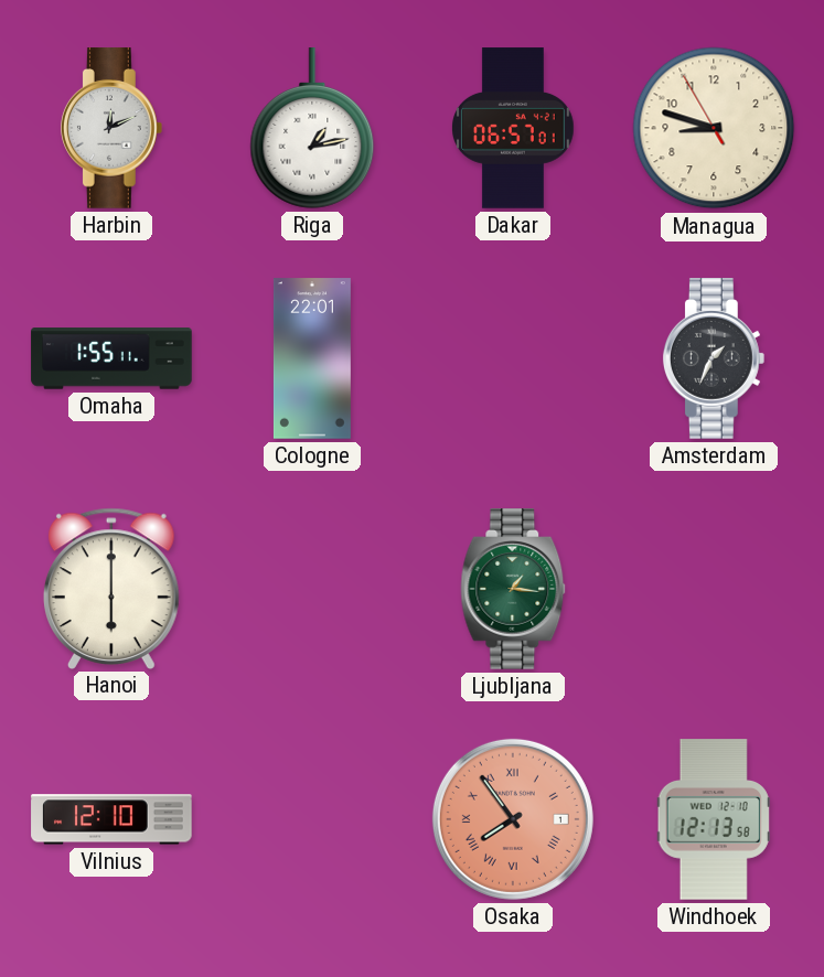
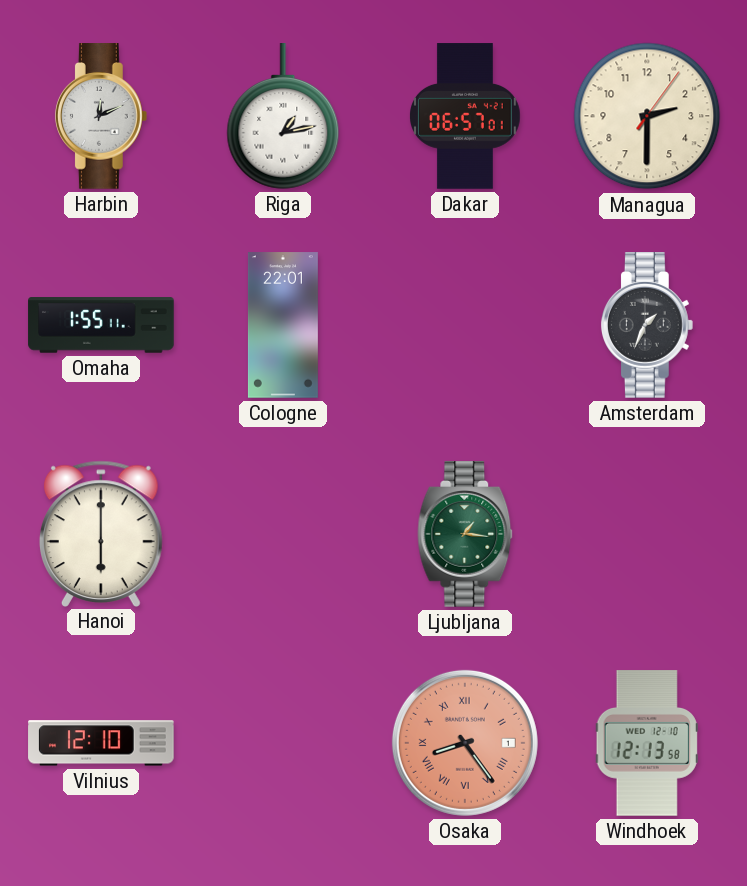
Managua: 8:47 -> 2:30 (647, 116)
Osaka: 7:54 -> 8:24 (465, 743)
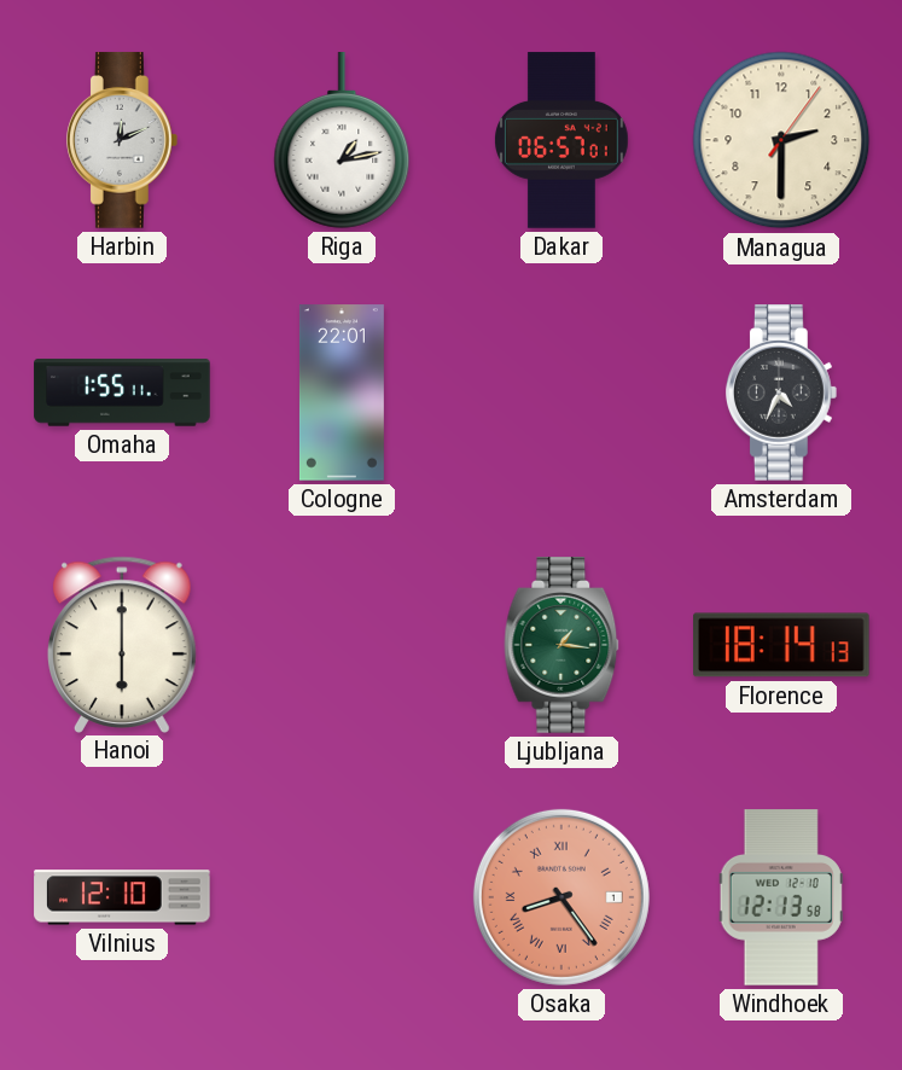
Amsterdam: 1:34 -> 4:34 (781, 392)
Florence: none -> 18:14 (782, 645)
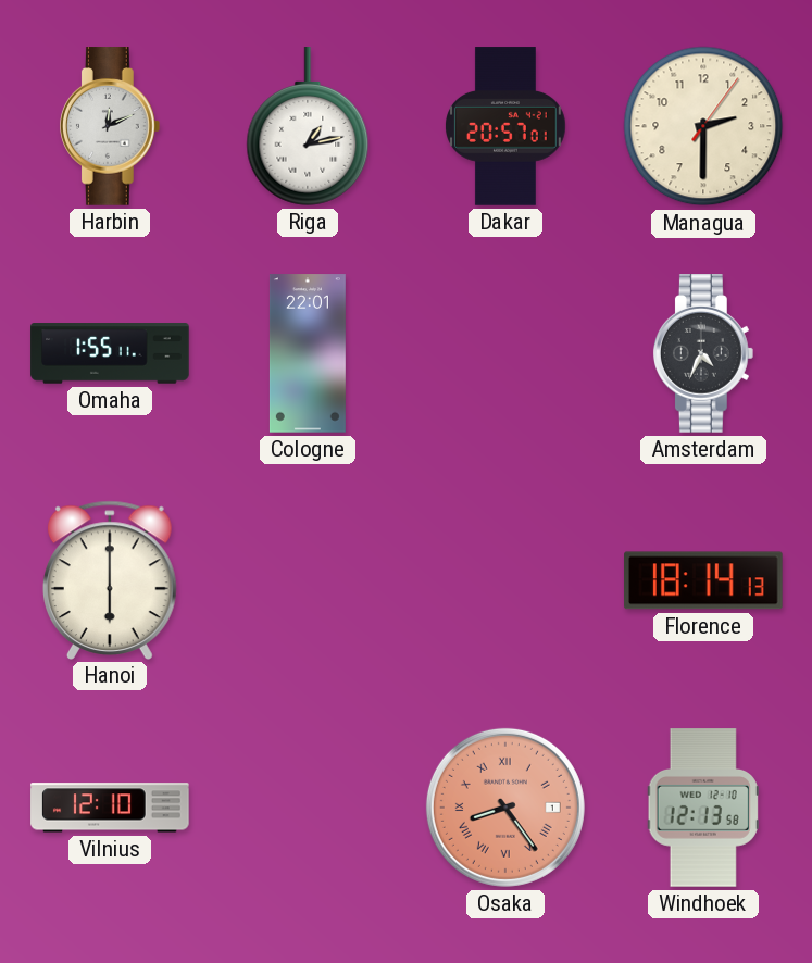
Dakar: 06:57 -> 20:57 (507, 126)
Ljubljana: 1:16 -> none (561, 645)
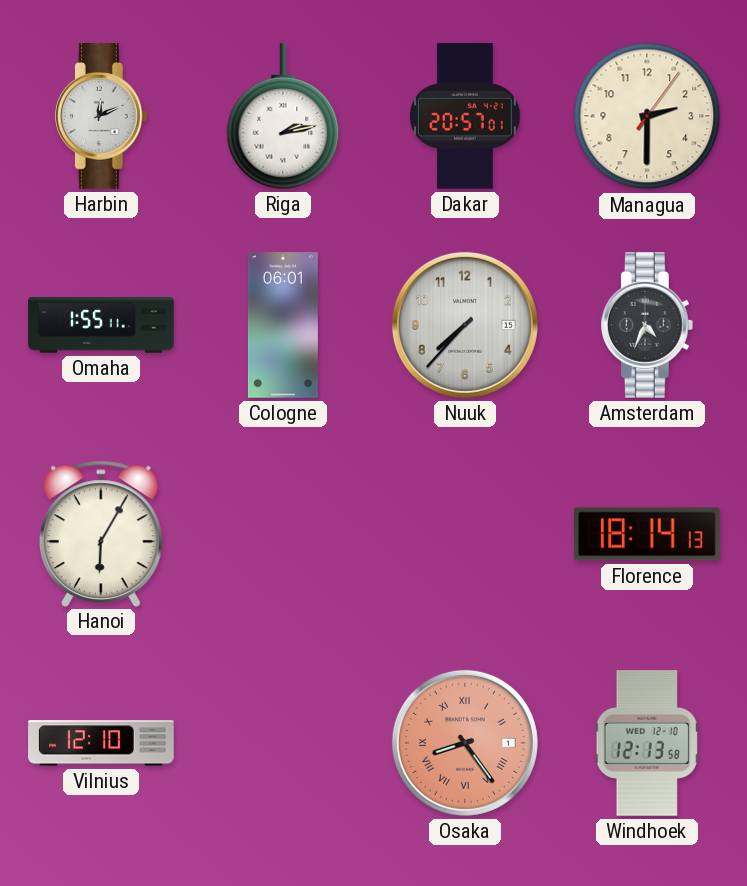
Riga: 1:13 -> 2:13 (283, 116)
Cologne: 22:01 -> 06:01 (283, 325)
Nuuk: none -> 7:37 (465, 325)
Hanoi: 6:00 -> 6:05 (101, 533)
